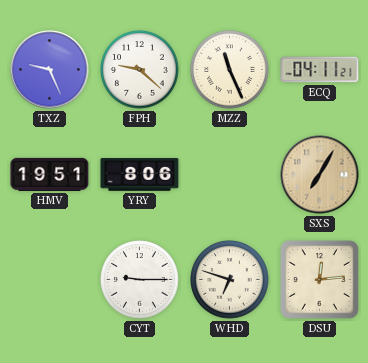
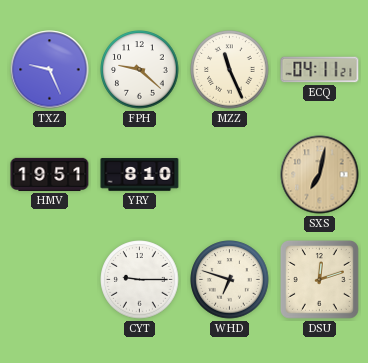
YRY: 8:06 -> 8:10 (140, 175)
SXS: 7:05 -> 7:02 (320, 175)
DSU: 12:14 -> 12:12 (320, 280)
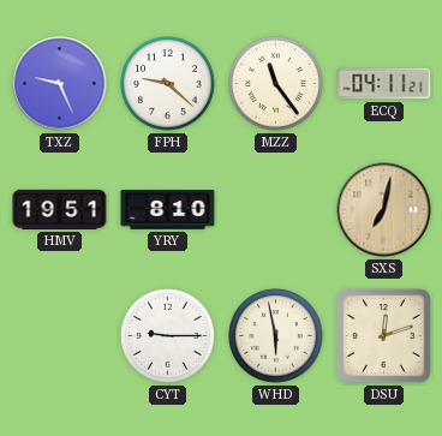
MZZ: 11:26 -> 11:24 (276, 84)
WHD: 6:48 -> 5:58 (276, 336)
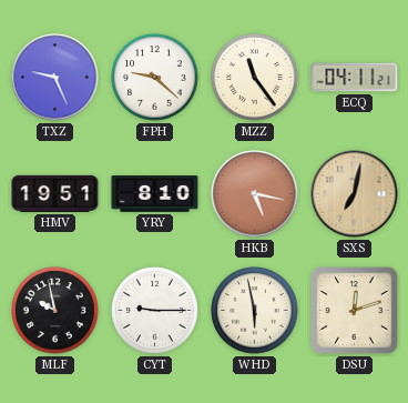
HKB: none -> 5:17 (255, 194)
MLF: none -> 9:58 (55, 311)
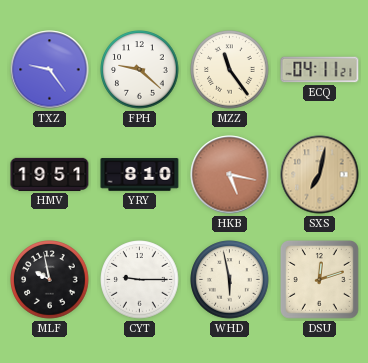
TXZ: 9:26 -> 9:24 (50, 70)
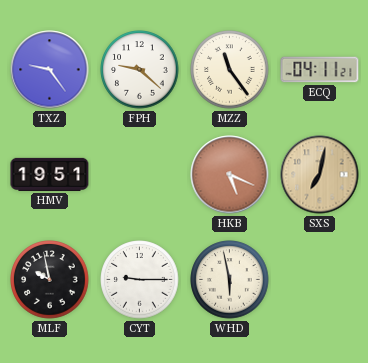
YRY: 8:10 -> none (140, 175)
HKB: 5:17 -> 5:19 (230, 175)
DSU: 12:12 -> none (320, 280)
